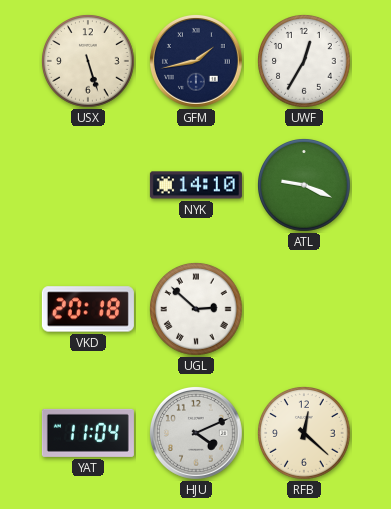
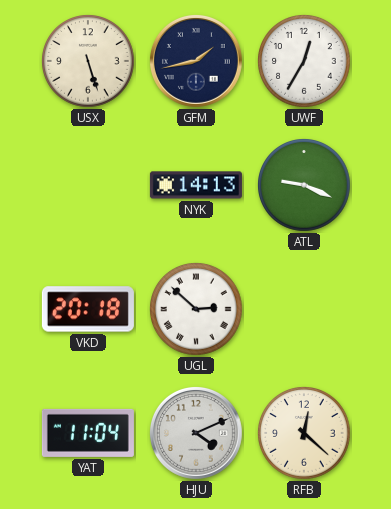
NYK: 14:10 -> 14:13 (196, 185)
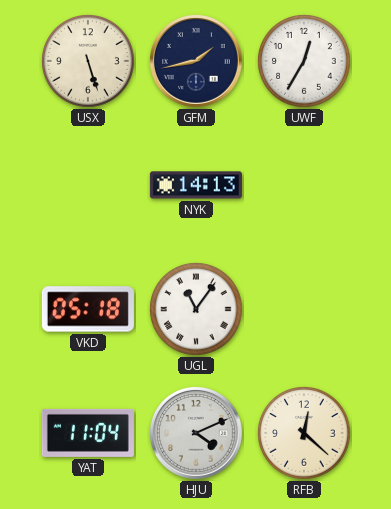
ATL: 9:19 -> none (304, 185)
VKD: 20:18 -> 05:18 (88, 309)
UGL: 2:52 -> 11:06 (196, 309)
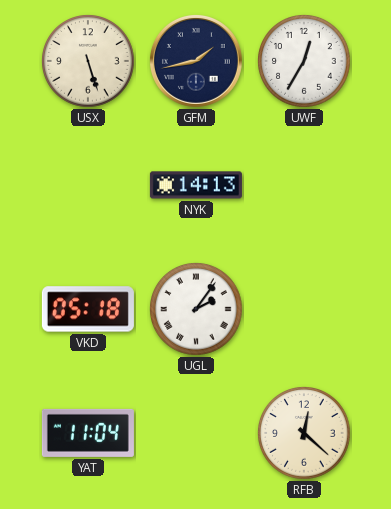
UGL: 11:06 -> 2:06 (196, 309)
HJU: 4:11 -> none (196, 433)
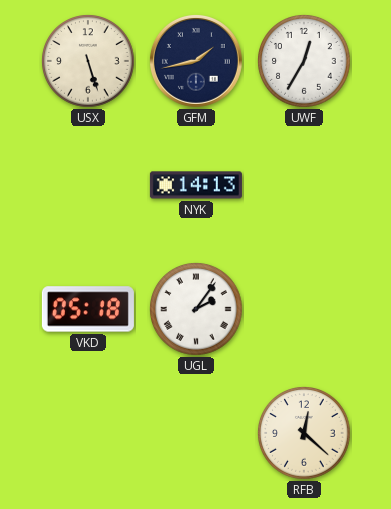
YAT: 11:04 -> none (88, 433)
